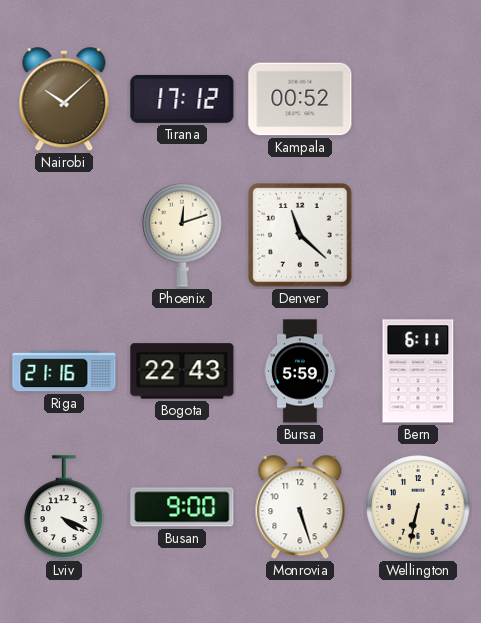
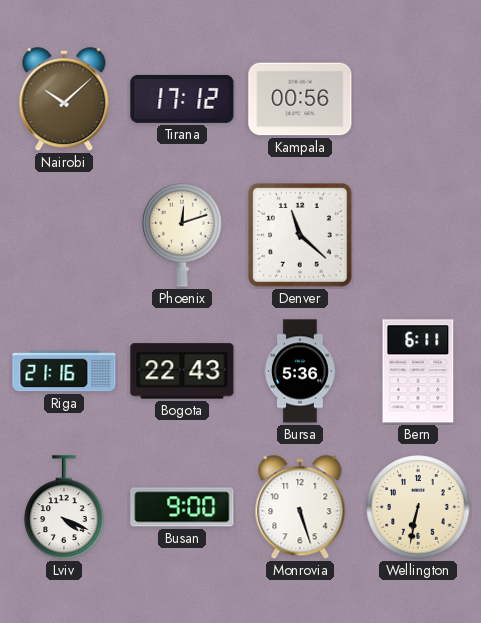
Kampala: 00:52 -> 00:56 (300, 99)
Bursa: 5:59 -> 5:36 (300, 371)
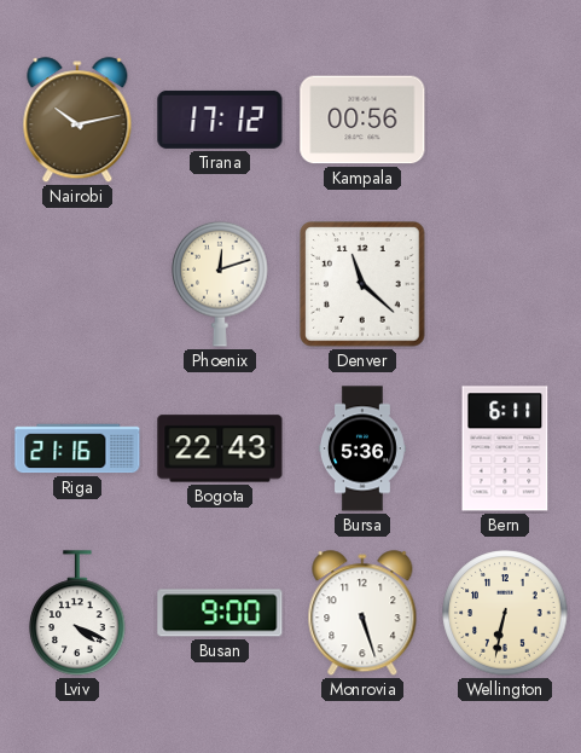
Nairobi: 10:08 -> 10:13 (77, 121)
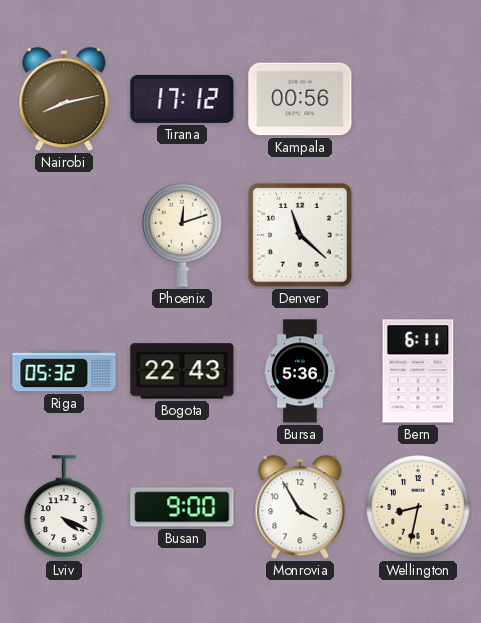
Nairobi: 10:13 -> 8:13 (64, 100)
Riga: 21:16 -> 05:32 (64, 371)
Monrovia: 5:27 -> 3:55 (300, 508)
Wellington: 6:32 -> 8:32 (418, 507)
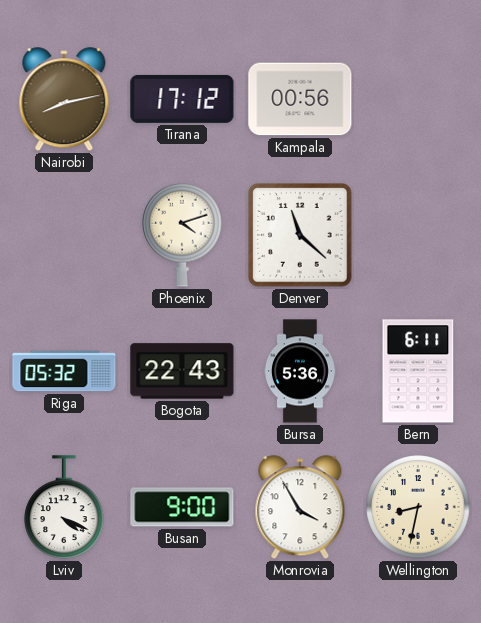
Phoenix: 12:12 -> 4:12 (182, 235)
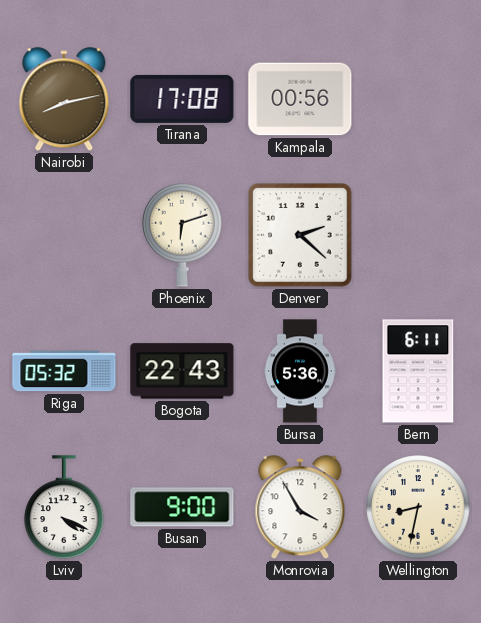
Tirana: 17:12 -> 17:08 (182, 99)
Phoenix: 4:12 -> 6:12 (182, 235)
Denver: 11:22 -> 2:22 (300, 235)
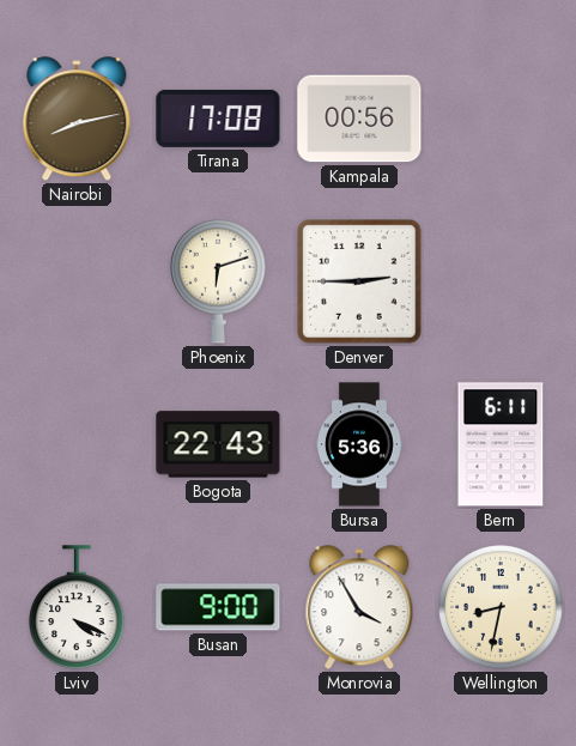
Denver: 2:22 -> 2:45 (359, 281)
Riga: 05:32 -> none (64, 371)
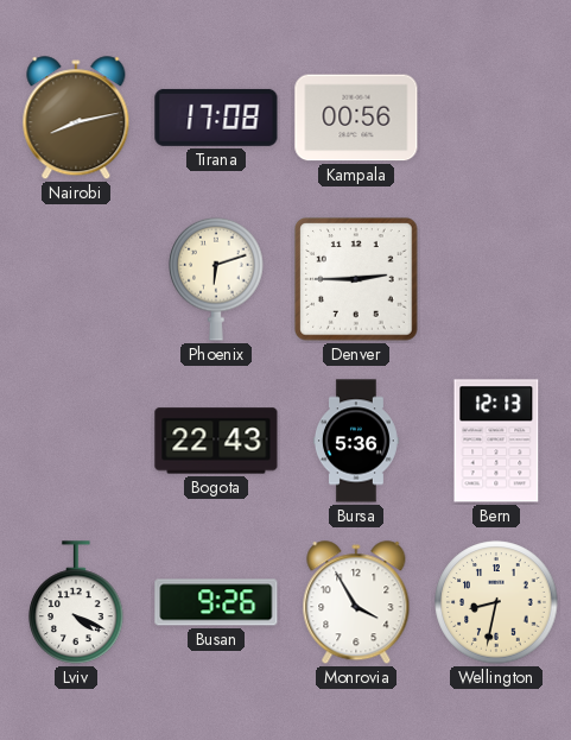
Bern: 6:11 -> 12:13 (496, 441)
Busan: 9:00 -> 9:26 (216, 602)
